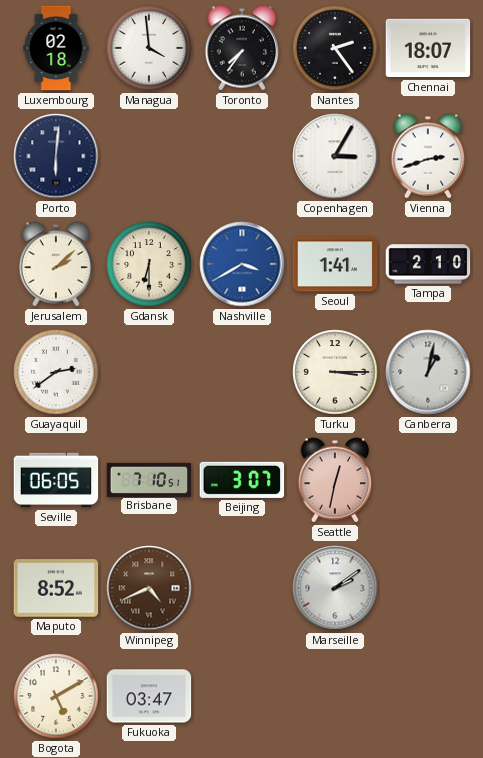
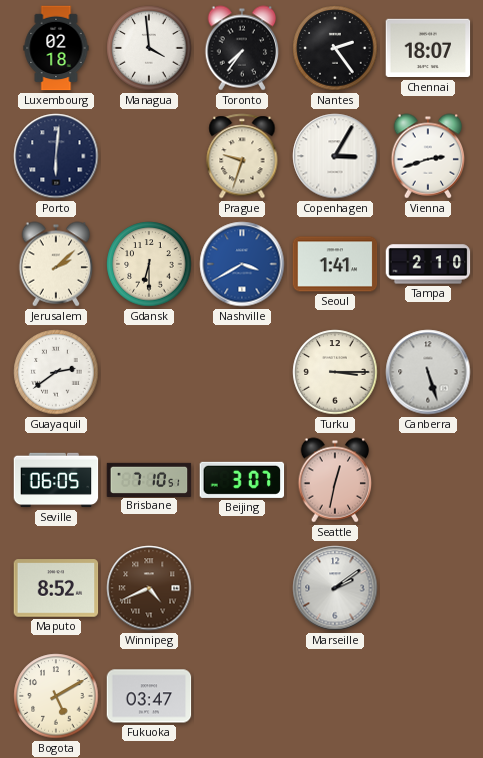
Prague: none -> 9:33 (242, 156)
Canberra: 1:02 -> 5:27 (428, 372)
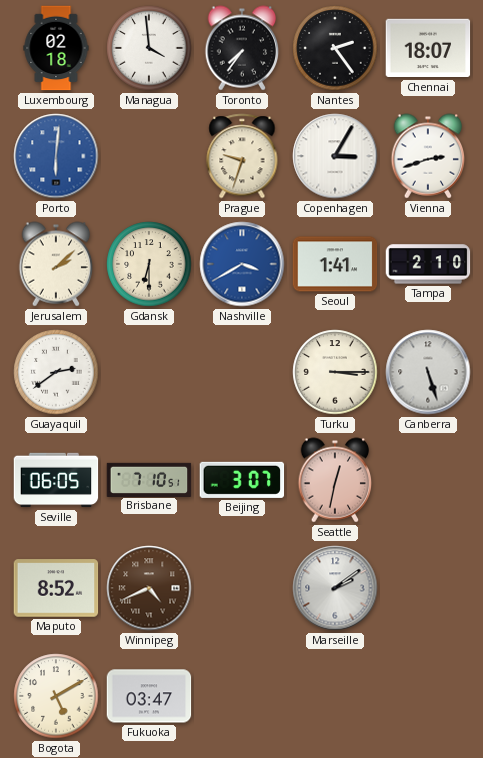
Porto dial: navy -> blue (56, 156)
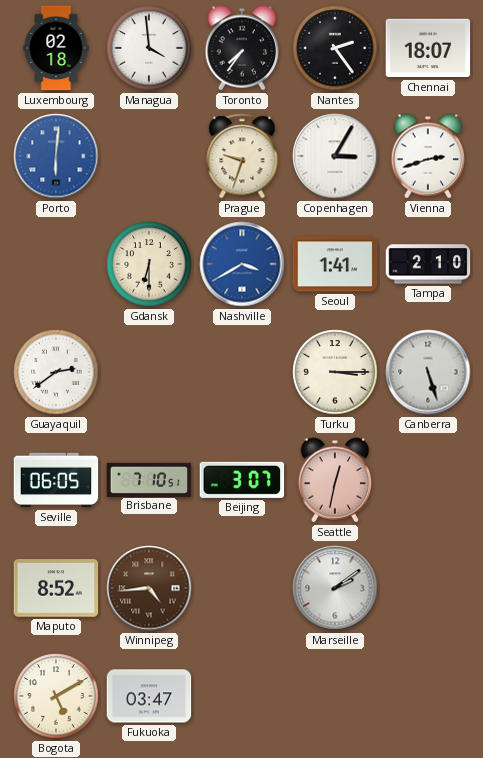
Jerusalem: 2:08 -> none (56, 264)
Winnipeg: 4:41 -> 4:44 (149, 588)
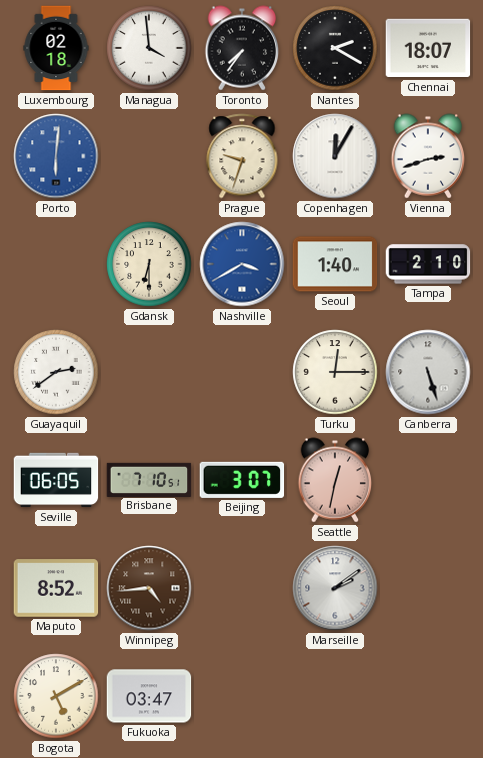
Nantes: 2:24 -> 2:20 (335, 48)
Copenhagen: 3:05 -> 12:05 (335, 156)
Seoul: 1:41 -> 1:40 (335, 264)
Turku: 3:15 -> 12:15 (335, 372)
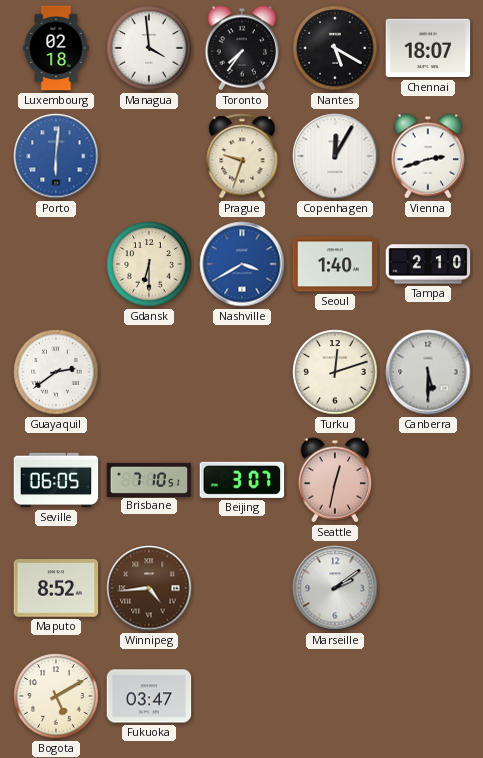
Nantes: 2:20 -> 5:20 (335, 48)
Turku: 12:15 -> 12:12 (335, 372)
Canberra: 5:27 -> 5:30 (428, 372)
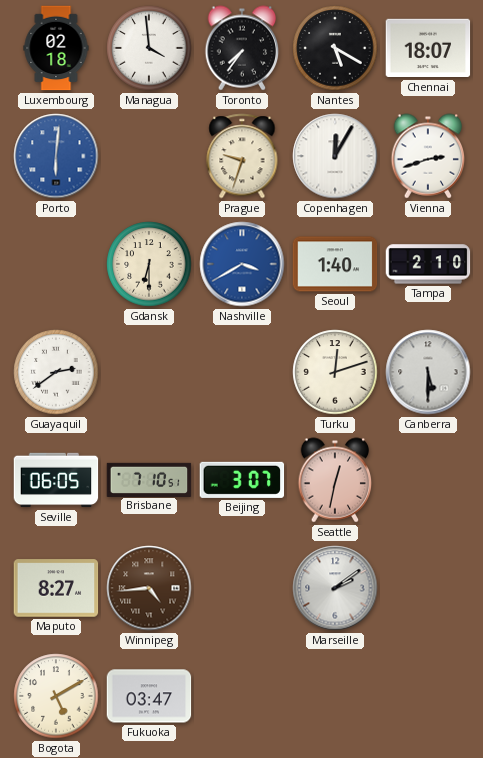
Maputo: 8:52 -> 8:27 (56, 588)
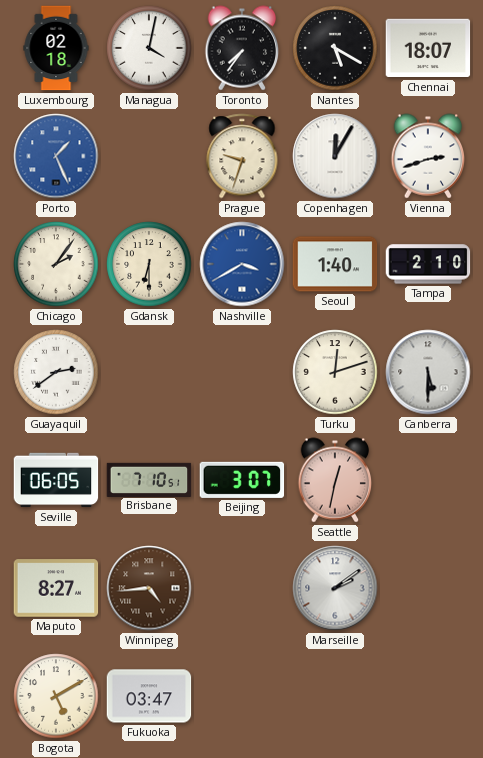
Managua: 3:59 -> 4:02 (149, 48)
Porto: 6:01 -> 1:26 (56, 156)
Chicago: none -> 2:06 (56, 264)
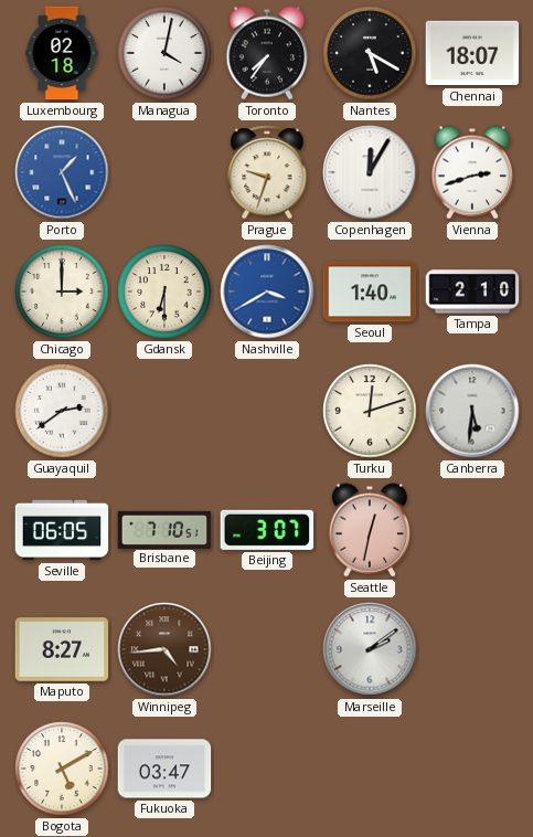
Chicago: 2:06 -> 3:00 (62, 292)
Canberra: 5:30 -> 5:31 (472, 411)
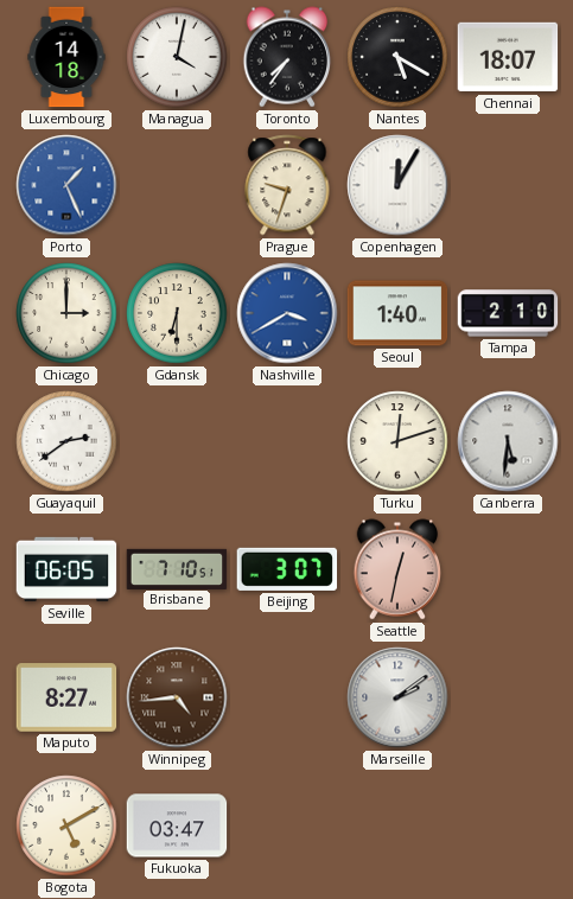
Luxembourg: 02:18 -> 14:18 (66, 57)
Vienna: 2:42 -> none (472, 172)
